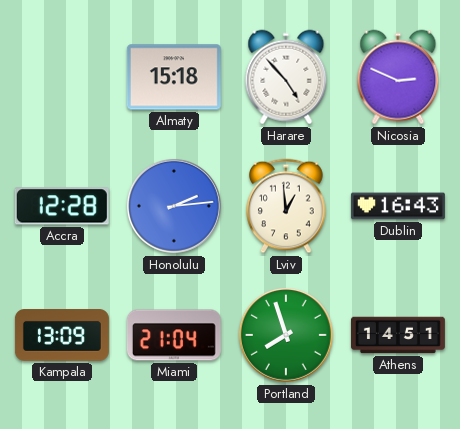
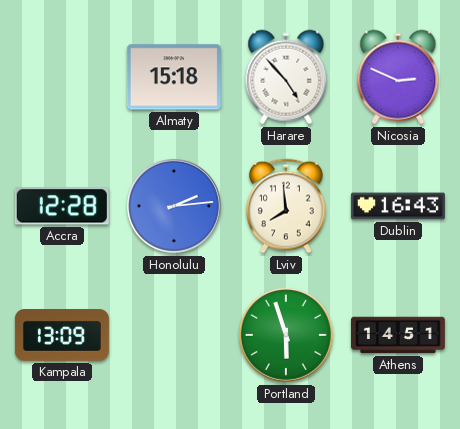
Lviv: 12:59 -> 7:59 (287, 206)
Miami: 21:04 -> none (174, 335)
Portland: 7:57 -> 5:57 (286, 335)
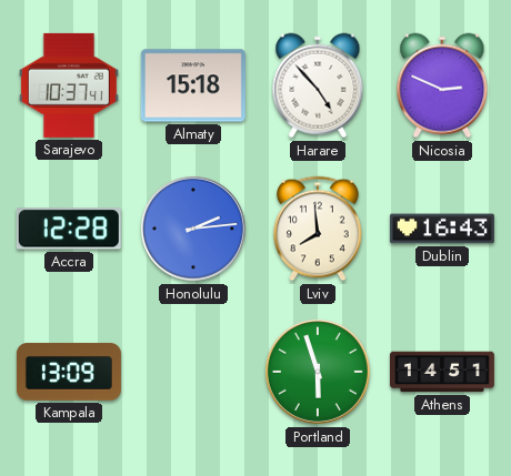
Sarajevo: none -> 10:37 (69, 85)
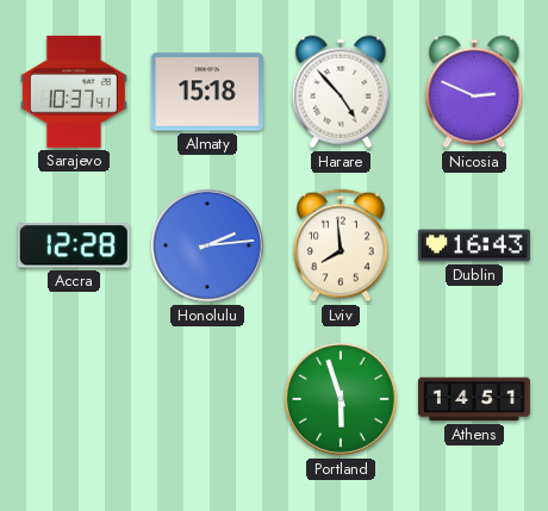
Kampala: 13:09 -> none (69, 372)
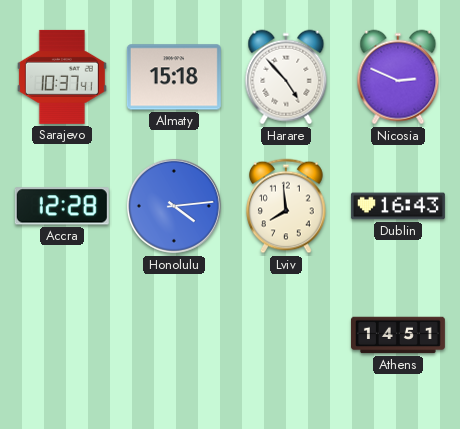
Honolulu: 2:14 -> 4:14 (174, 206)
Portland: 5:57 -> none (341, 399)
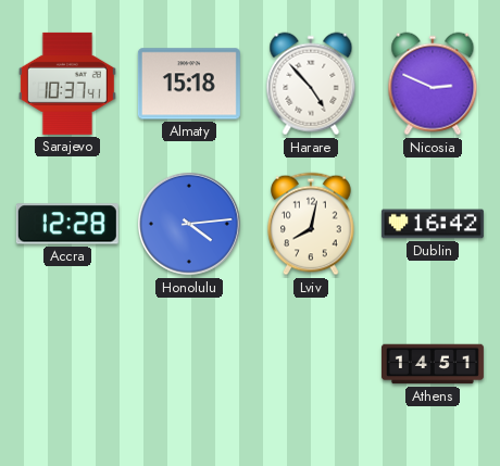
Lviv: 7:59 -> 8:02 (312, 224)
Dublin: 16:43 -> 16:42 (433, 224)
